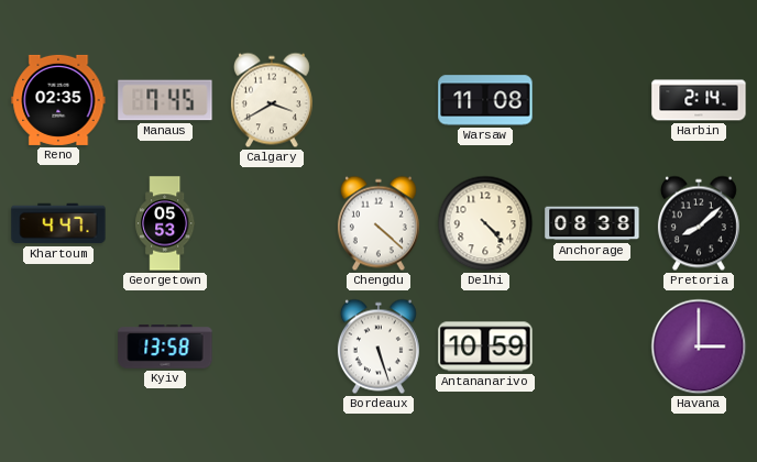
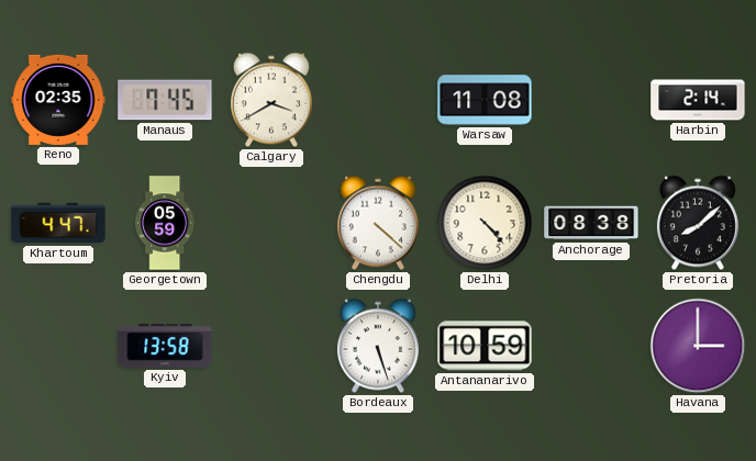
Georgetown: 05:53 -> 05:59 (166, 223)
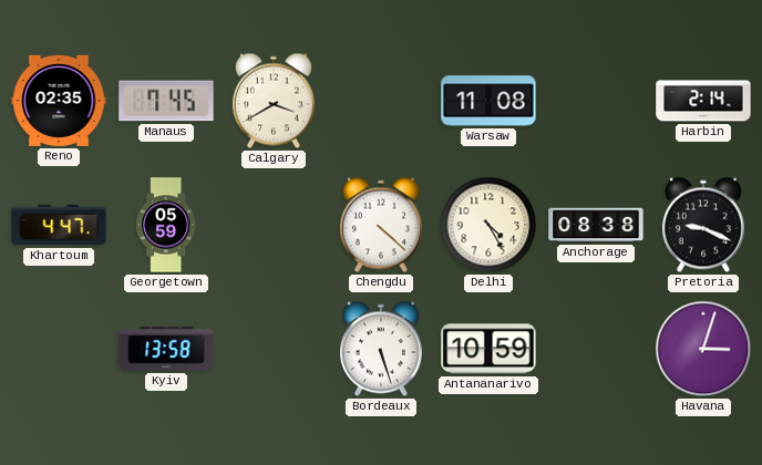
Delhi: 4:23 -> 4:25 (488, 225)
Pretoria: 8:08 -> 9:19 (703, 225)
Havana: 3:00 -> 3:03 (703, 349)
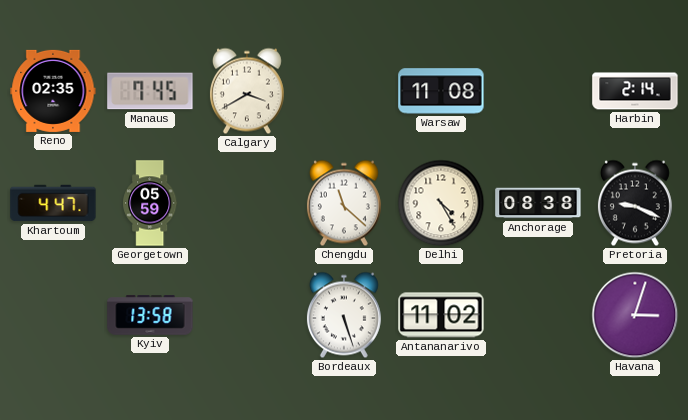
Chengdu: 4:22 -> 11:22 (344, 203)
Antananarivo: 10:59 -> 11:02 (441, 315)
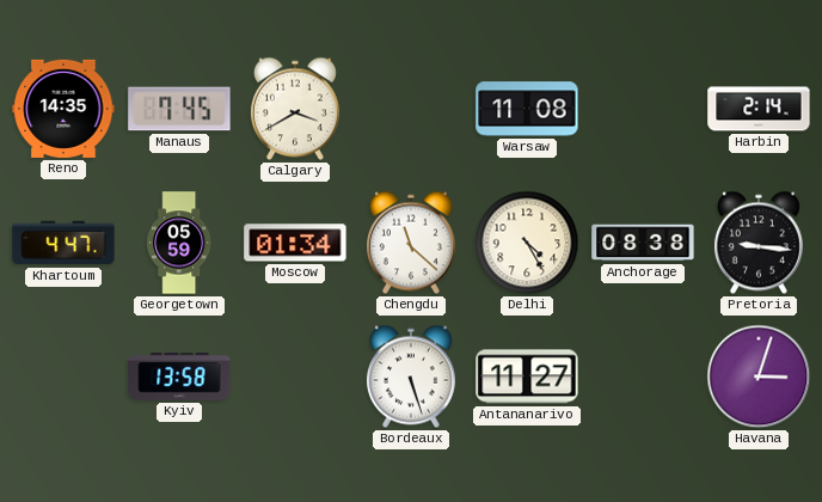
Reno: 02:35 -> 14:35 (63, 109)
Moscow: none -> 01:34 (295, 243)
Pretoria: 9:19 -> 9:16 (759, 243)
Antananarivo: 11:02 -> 11:27 (527, 376)
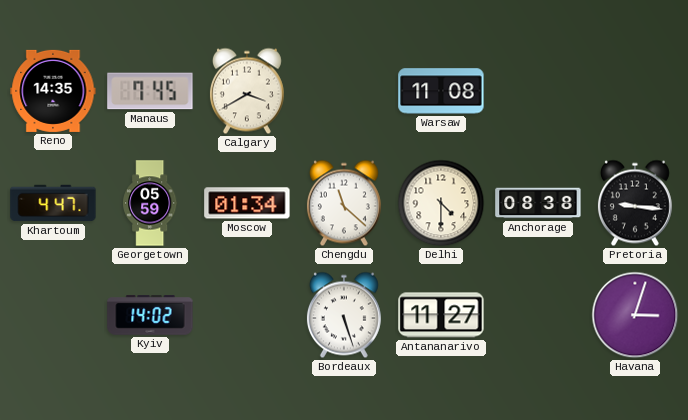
Harbin: 2:14 -> none (759, 109)
Delhi: 4:25 -> 4:30 (441, 203)
Kyiv: 13:58 -> 14:02 (150, 315)
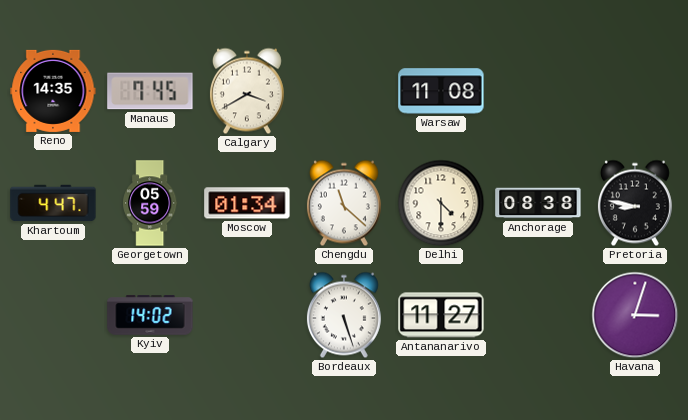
Pretoria: 9:16 -> 8:47 (635, 203)
